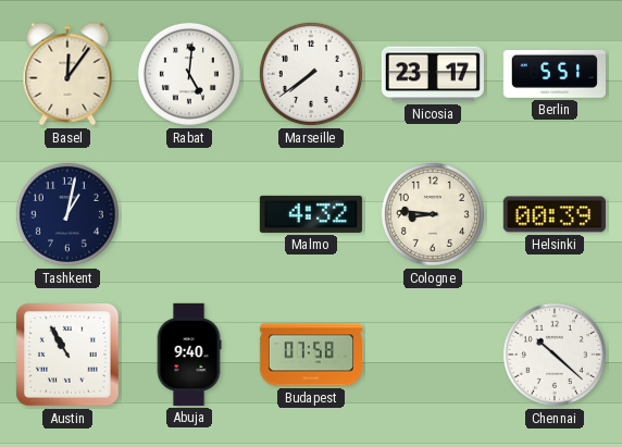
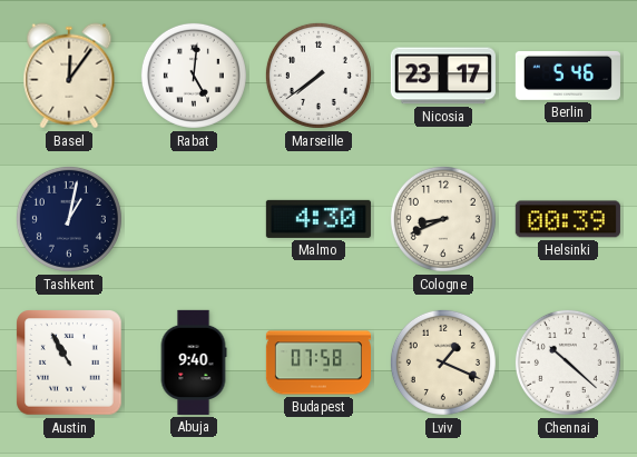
Berlin: 5:51 -> 5:46 (568, 76)
Malmo: 4:32 -> 4:30 (318, 219)
Cologne: 8:46 -> 8:41 (443, 219)
Lviv: none -> 1:19 (443, 362)
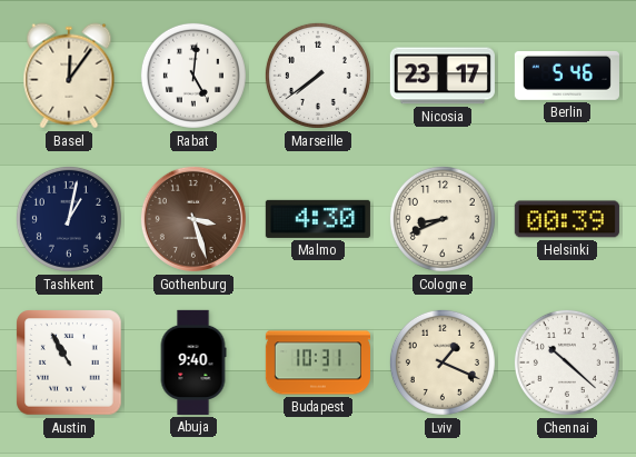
Gothenburg: none -> 3:27 (193, 219)
Budapest: 07:58 -> 10:31 (317, 362)
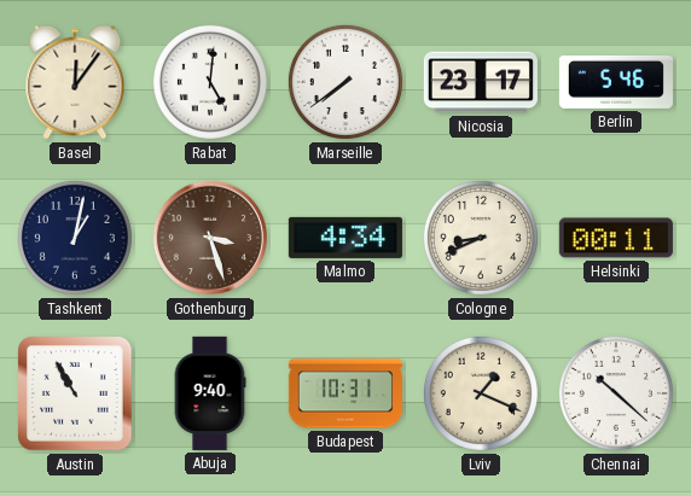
Malmo: 4:30 -> 4:34 (345, 238)
Helsinki: 00:39 -> 00:11 (616, 238)
